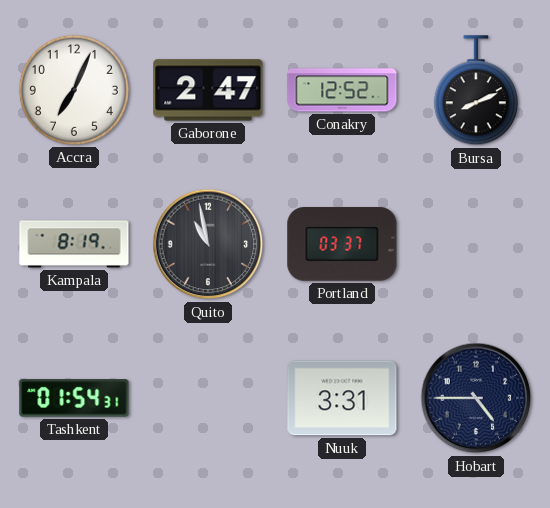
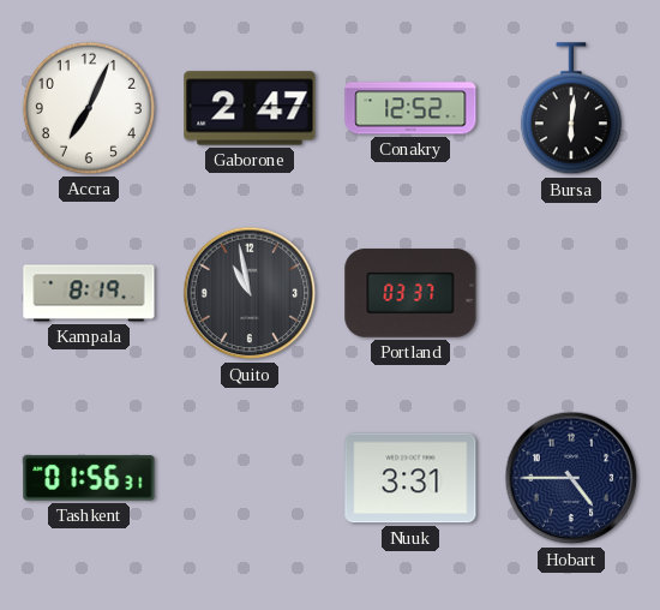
Bursa: 8:11 -> 6:01 (571, 109)
Tashkent: 01:54 -> 01:56 (89, 478)
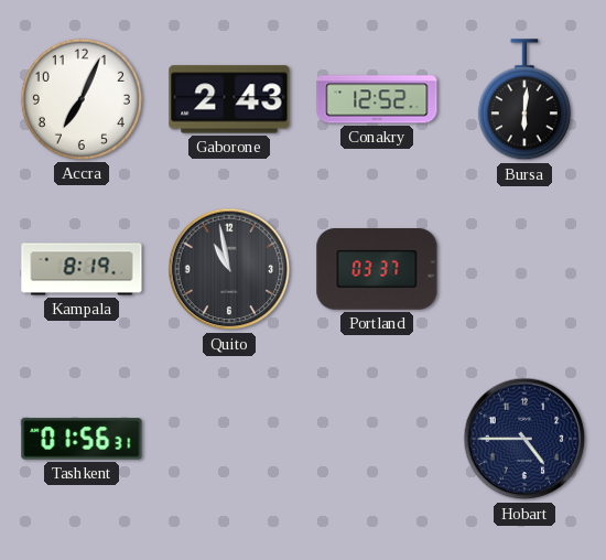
Gaborone: 2:47 -> 2:43 (229, 99)
Nuuk: 3:31 -> none (410, 478)
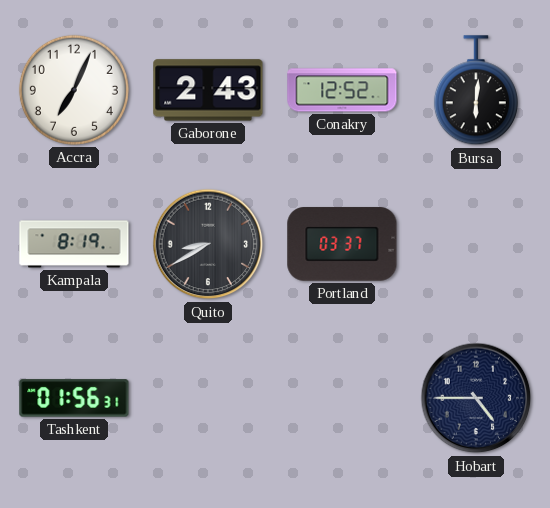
Quito: 10:58 -> 8:40 (208, 244)
